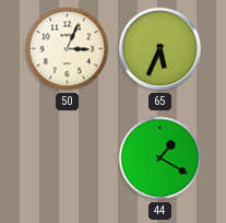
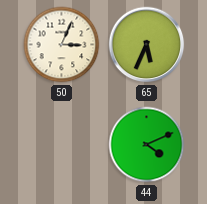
44: 1:20 -> 4:11 (147, 145)
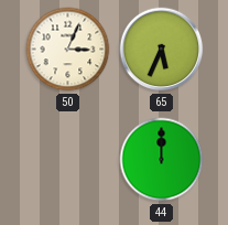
44: 4:11 -> 12:00 (162, 160)
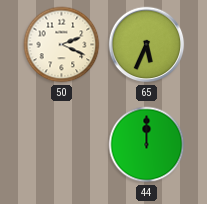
50: 3:04 -> 2:19 (62, 45)
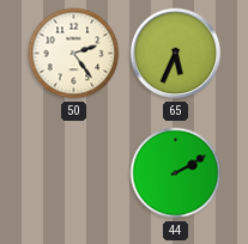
50: 2:19 -> 2:24 (74, 54)
44: 12:00 -> 2:10 (176, 173)
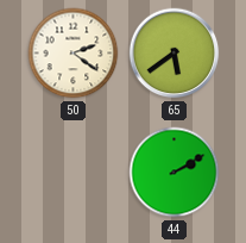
50: 2:24 -> 2:21 (74, 54)
65: 5:34 -> 5:39 (175, 54)
